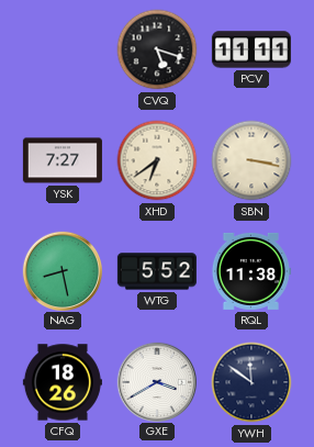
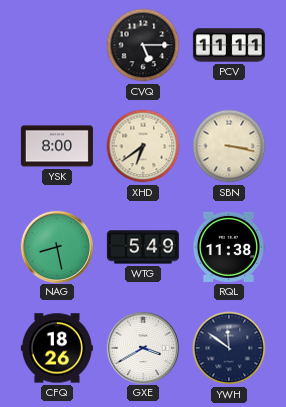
CVQ: 5:18 -> 5:15 (143, 45)
YSK: 7:27 -> 8:00 (57, 146)
WTG: 5:52 -> 5:49 (143, 247)
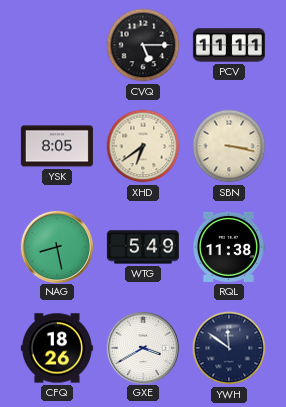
YSK: 8:00 -> 8:05 (57, 146)
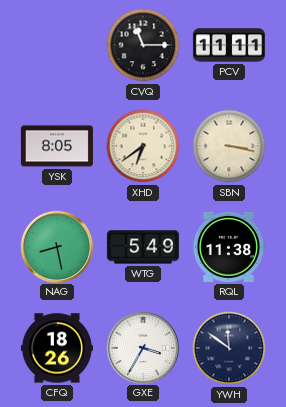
CVQ: 5:15 -> 11:15 (143, 45)
GXE: 3:40 -> 3:35 (142, 347)
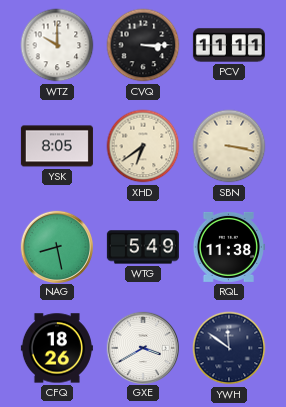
WTZ: none -> 10:00 (57, 45)
CVQ: 11:15 -> 3:15 (143, 45)
GXE: 3:35 -> 3:40 (142, 347)
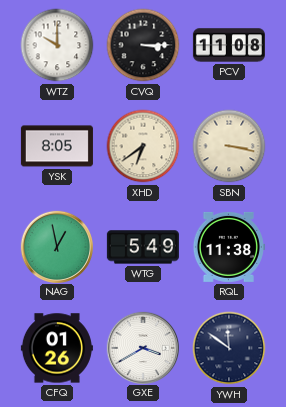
PCV: 11:11 -> 11:08 (229, 45)
NAG: 8:28 -> 12:58 (56, 246)
CFQ: 18:26 -> 01:26 (57, 348)
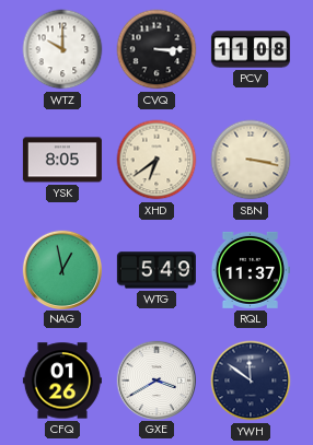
RQL: 11:38 -> 11:37 (250, 270)
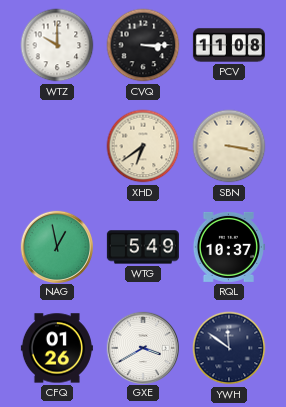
YSK: 8:05 -> none (62, 160)
RQL: 11:37 -> 10:37 (228, 247)
